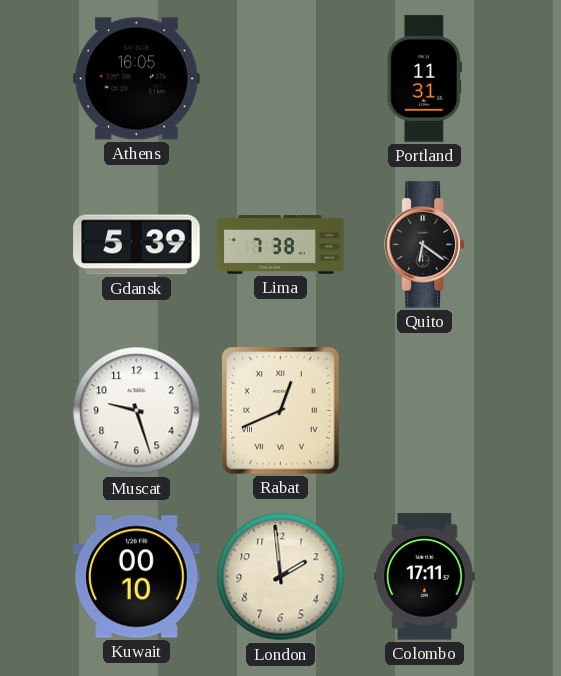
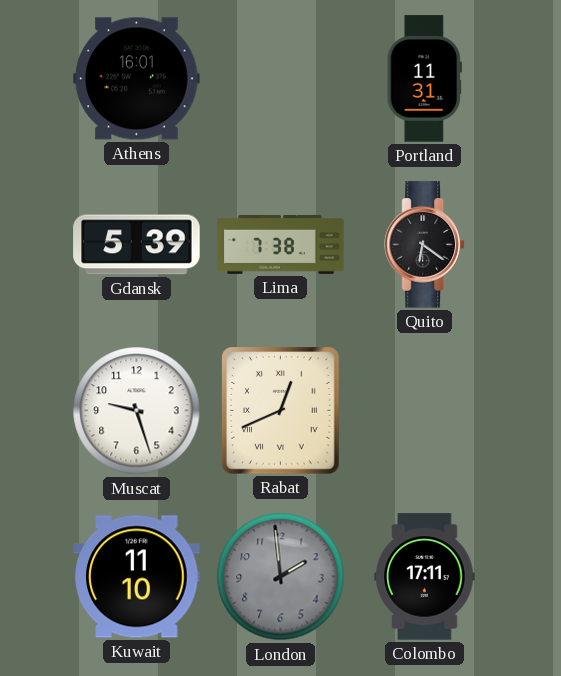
Athens: 16:05 -> 16:01 (137, 79)
Kuwait: 00:10 -> 11:10 (137, 577)
London dial: cream -> grey (281, 577)
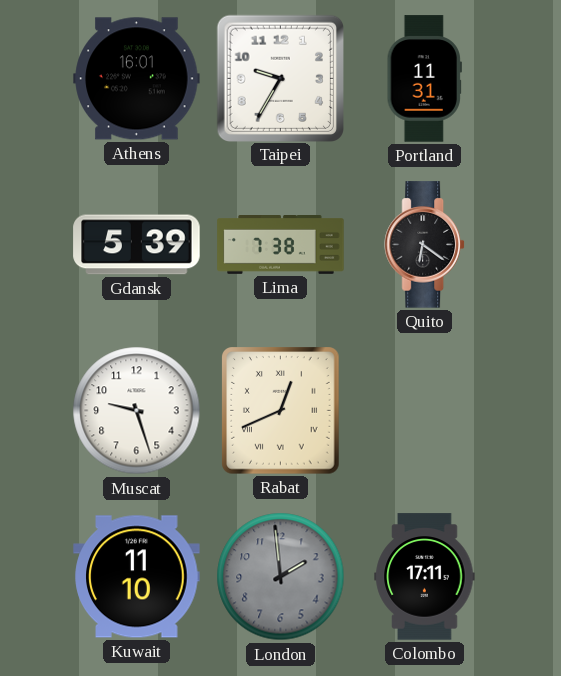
Taipei: none -> 9:35 (280, 78)
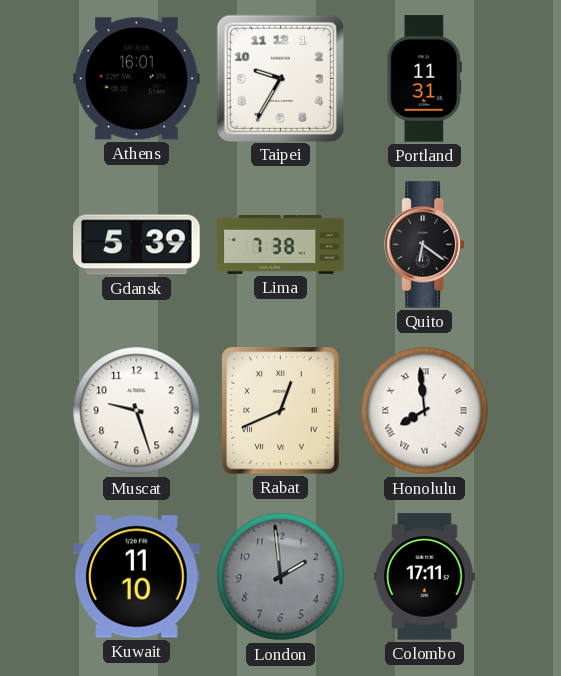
Honolulu: none -> 7:59 (425, 411)
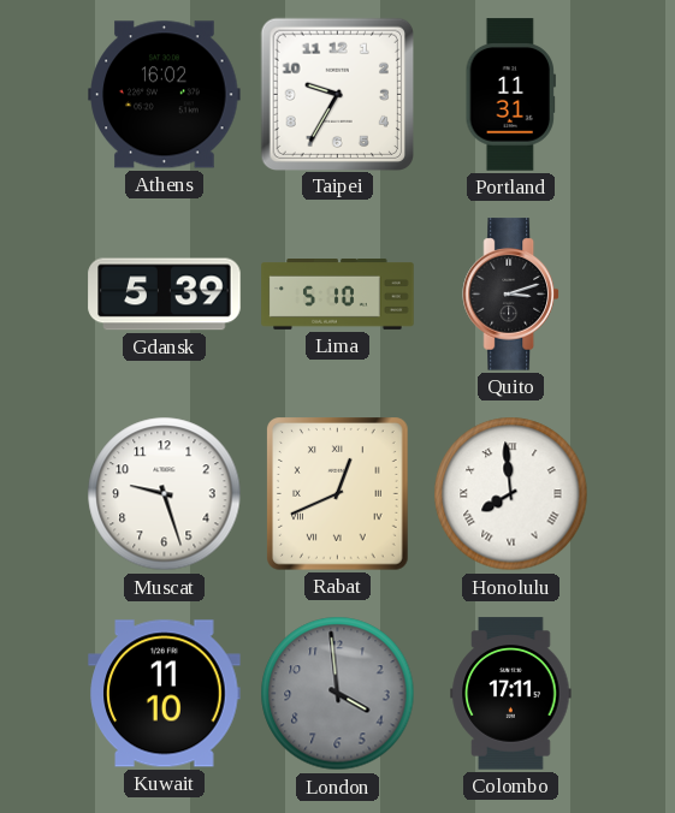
Athens: 16:01 -> 16:02 (165, 95)
Lima: 7:38 -> 5:10 (338, 295)
Quito: 6:21 -> 3:12 (510, 295)
London: 1:59 -> 3:59 (338, 694)
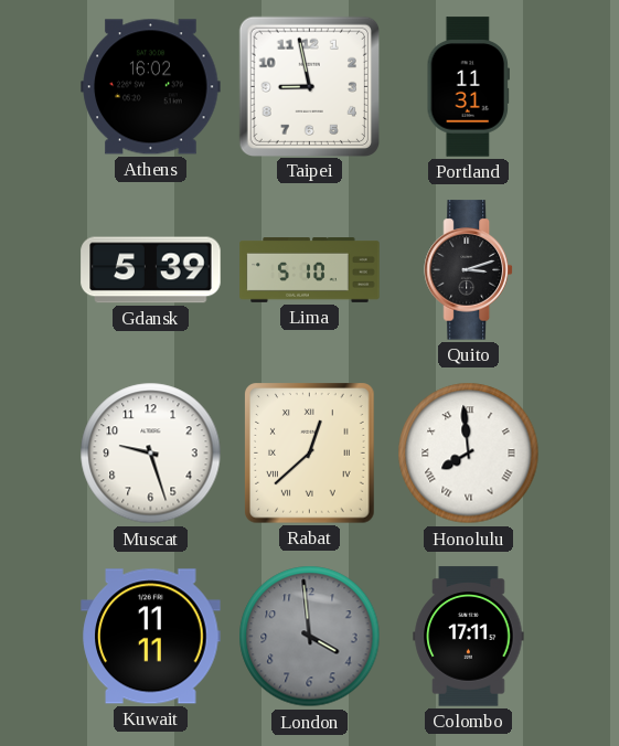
Taipei: 9:35 -> 8:58 (309, 86)
Rabat: 12:41 -> 12:38 (310, 454)
Kuwait: 11:10 -> 11:11 (151, 637)
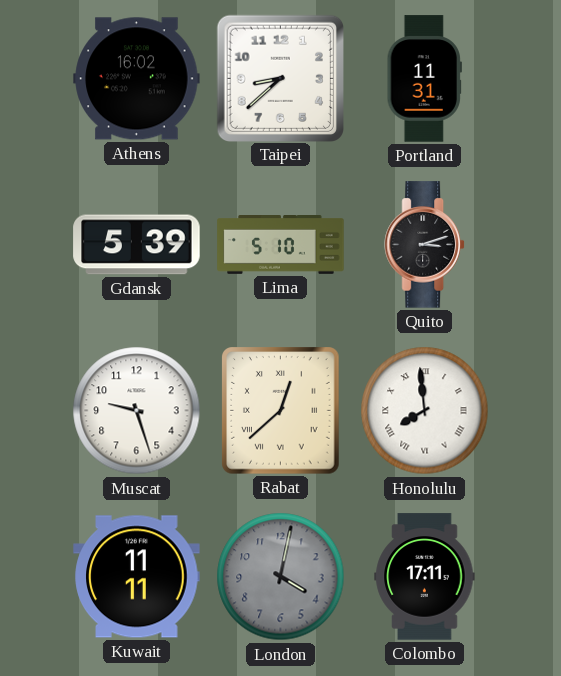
Taipei: 8:58 -> 8:38 (280, 78)
London: 3:59 -> 4:02 (281, 577)
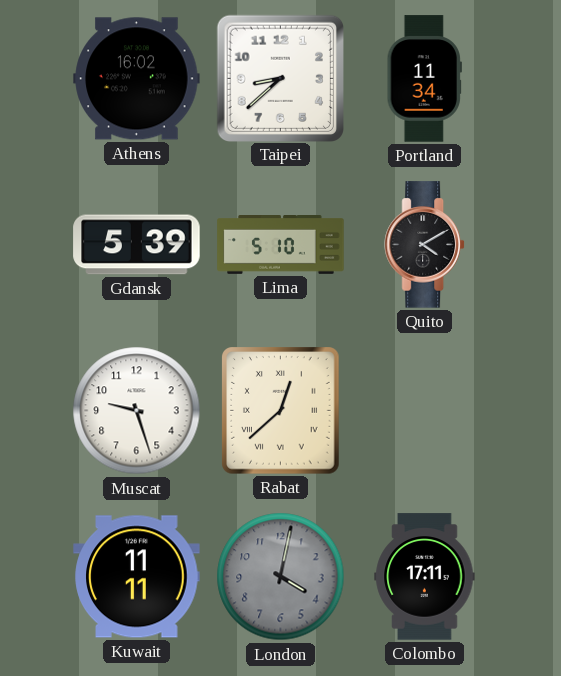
Portland: 11:31 -> 11:34 (424, 79)
Quito: 3:12 -> 4:10 (424, 245)
Honolulu: 7:59 -> none (425, 411)
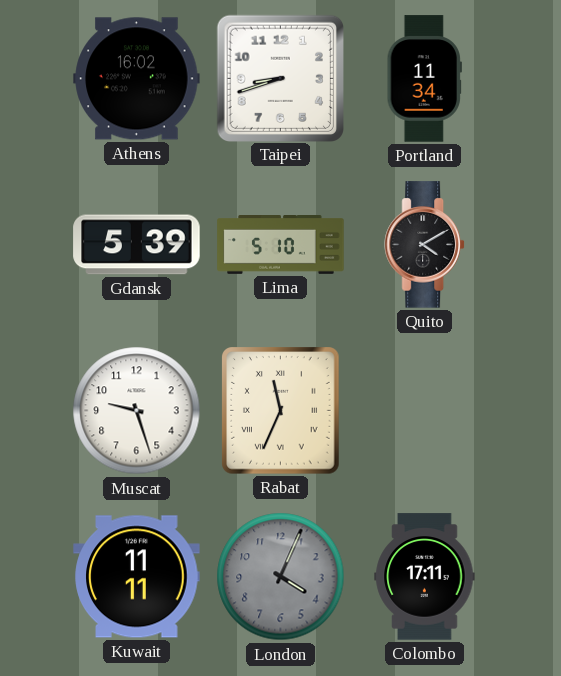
Taipei: 8:38 -> 8:42 (280, 78)
Rabat: 12:38 -> 11:34 (281, 411)
London: 4:02 -> 4:04 (281, 577)
